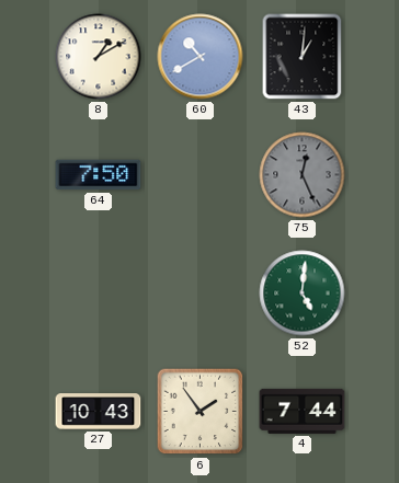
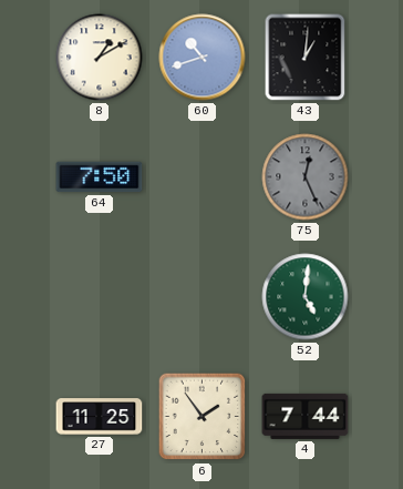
60: 10:40 -> 10:42 (203, 58)
27: 10:43 -> 11:25 (100, 417)
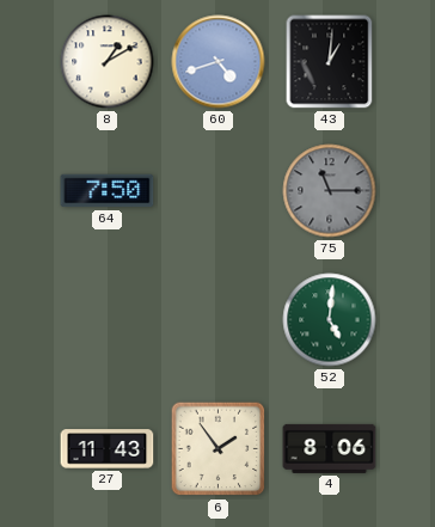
60: 10:42 -> 4:42 (219, 62)
75: 12:26 -> 11:15 (330, 191)
27: 11:25 -> 11:43 (108, 449)
4: 7:44 -> 8:06 (330, 448)
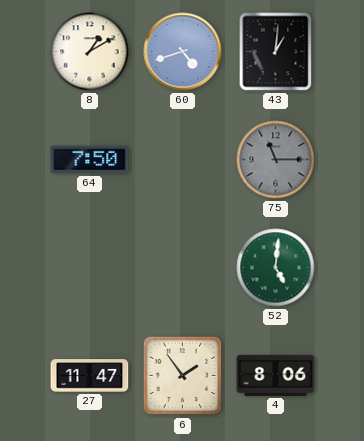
27: 11:43 -> 11:47 (90, 376)
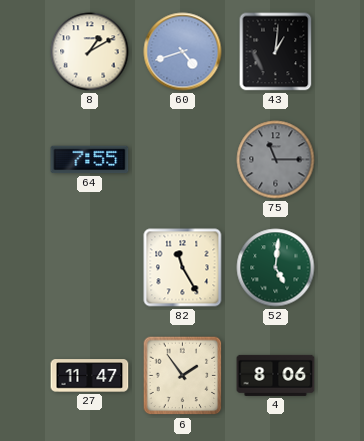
64: 7:50 -> 7:55 (90, 160)
82: none -> 11:25 (183, 268)
